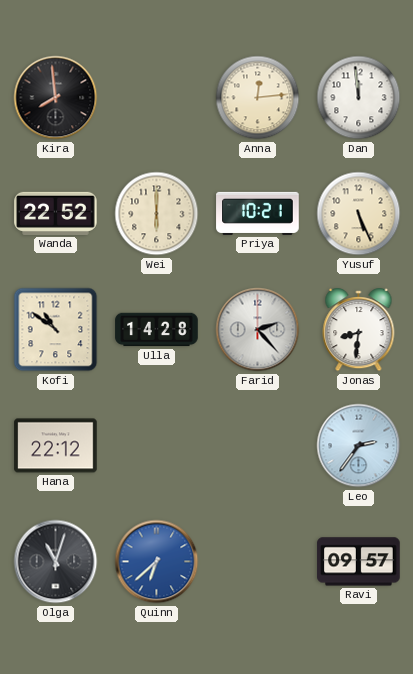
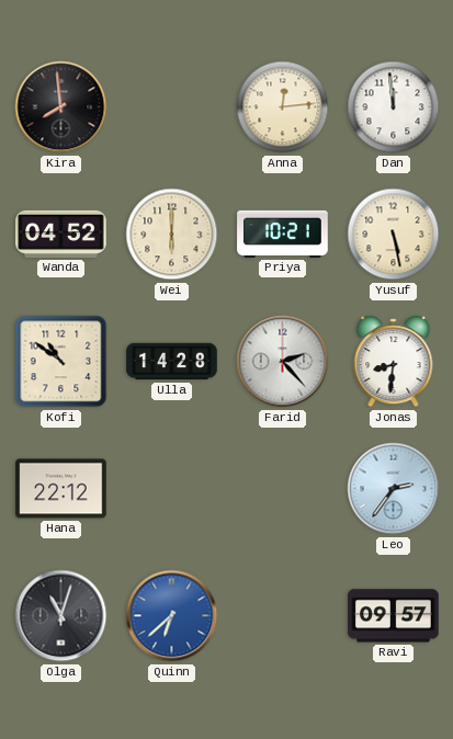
Wanda: 22:52 -> 04:52 (61, 234)
Yusuf: 5:26 -> 5:28 (394, 235)
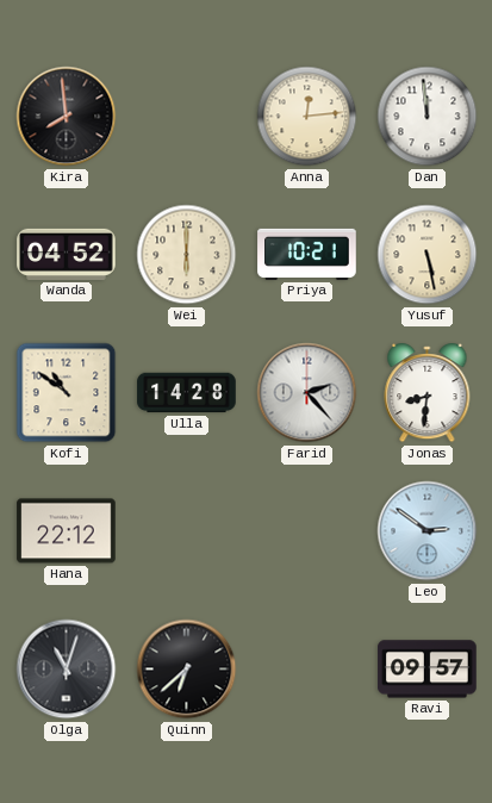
Leo: 2:36 -> 2:51 (428, 531)
Quinn dial: blue -> black (187, 670)
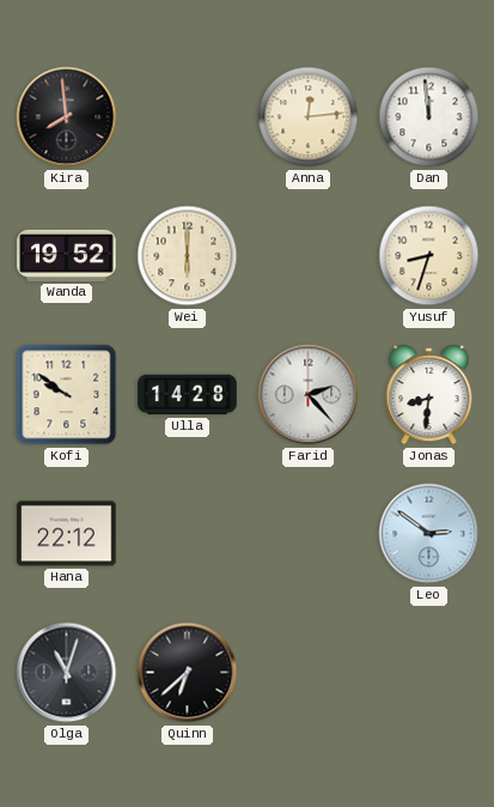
Wanda: 04:52 -> 19:52 (67, 255)
Priya: 10:21 -> none (307, 254)
Yusuf: 5:28 -> 8:33 (429, 256)
Kofi: 10:51 -> 9:51 (67, 395)
Ravi: 09:57 -> none (428, 670)
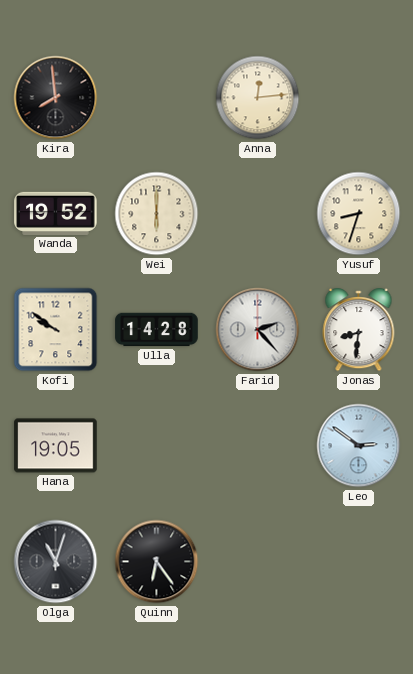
Dan: 11:59 -> none (429, 117)
Hana: 22:12 -> 19:05 (56, 446)
Quinn: 6:38 -> 6:24 (157, 562)
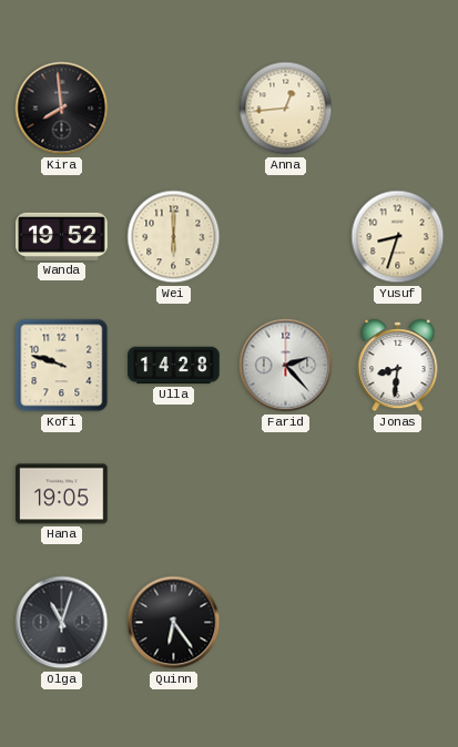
Anna: 12:14 -> 12:44 (286, 109)
Kofi: 9:51 -> 9:48 (62, 366)
Leo: 2:51 -> none (359, 446)
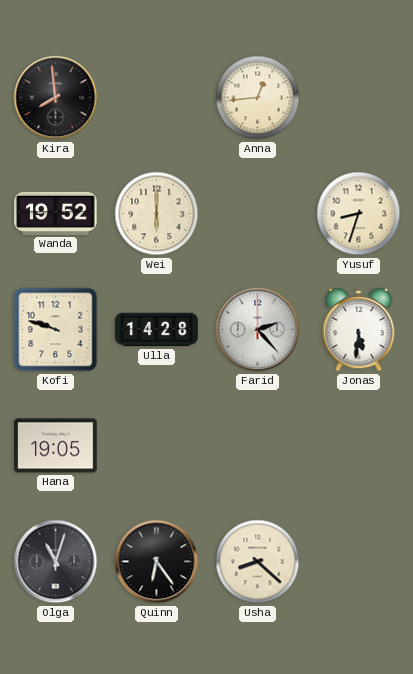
Jonas: 8:31 -> 5:31 (359, 331)
Usha: none -> 8:22 (258, 562)
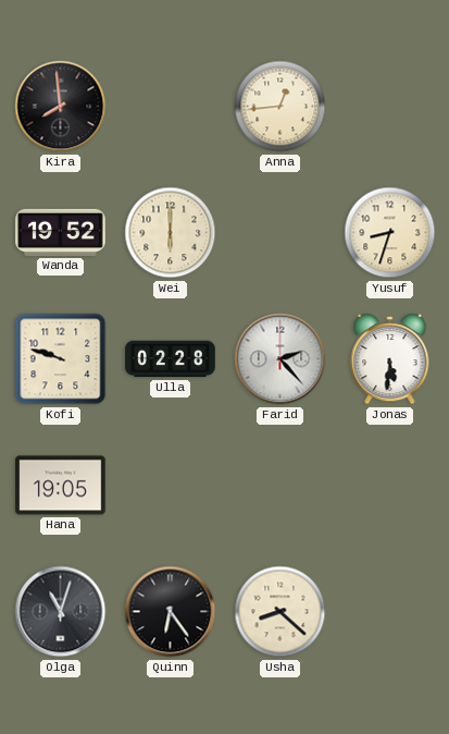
Ulla: 14:28 -> 02:28 (171, 359)
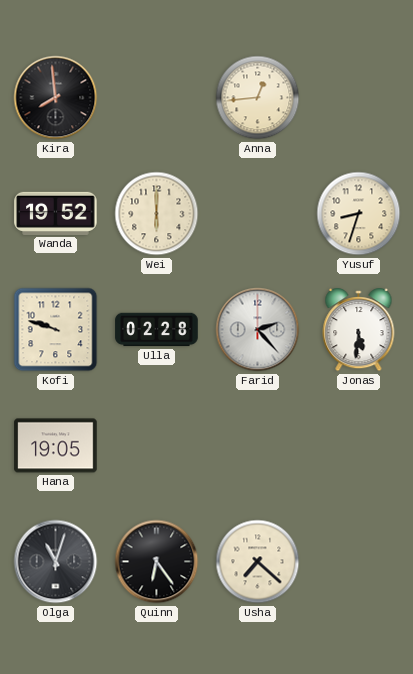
Usha: 8:22 -> 7:22 (258, 562)
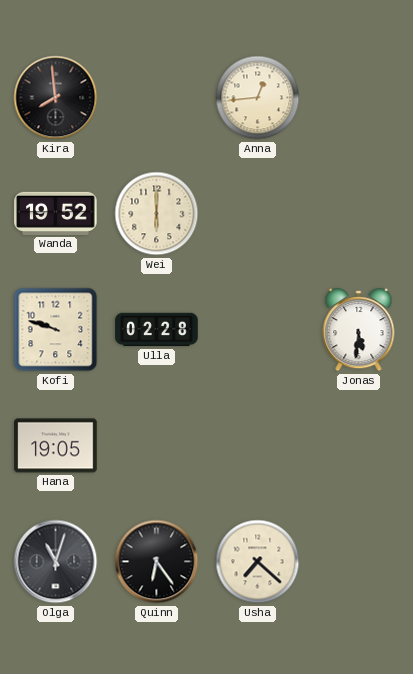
Yusuf: 8:33 -> none (359, 214)
Farid: 2:23 -> none (258, 330)
